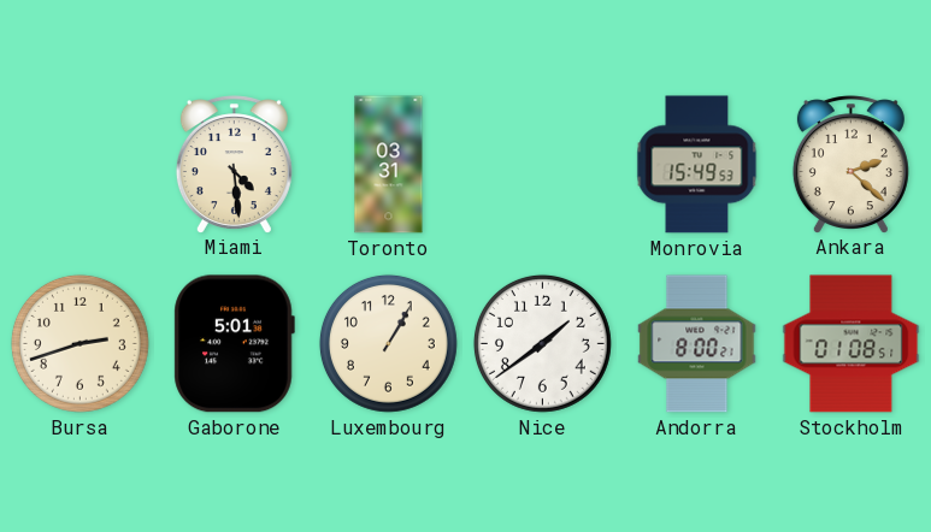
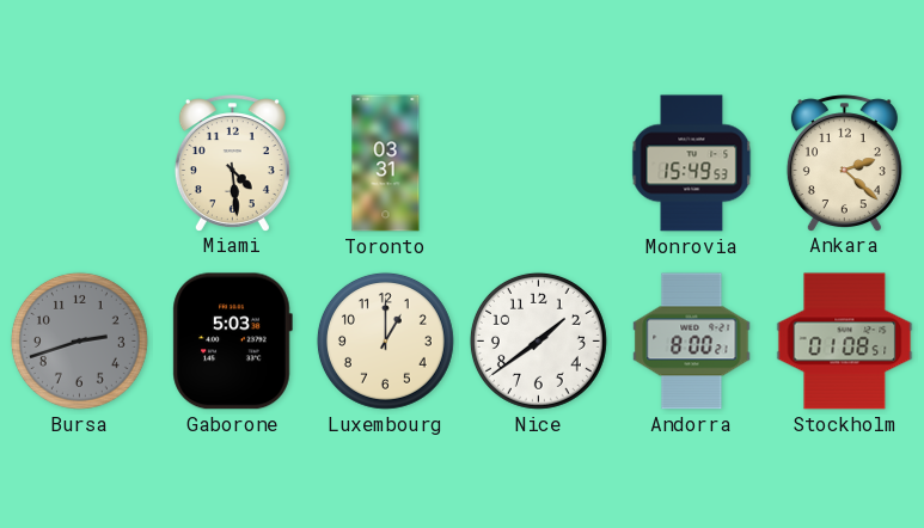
Bursa dial: cream -> grey (79, 340)
Gaborone: 5:01 -> 5:03 (232, 342)
Luxembourg: 1:05 -> 1:00 (385, 340)
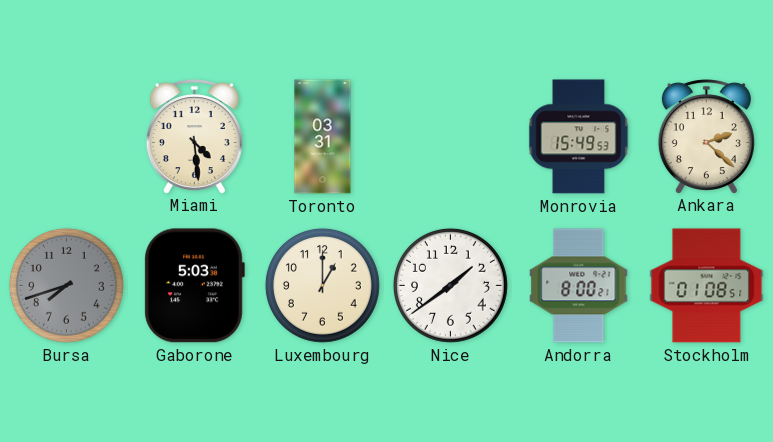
Bursa: 2:42 -> 7:42 (66, 285)
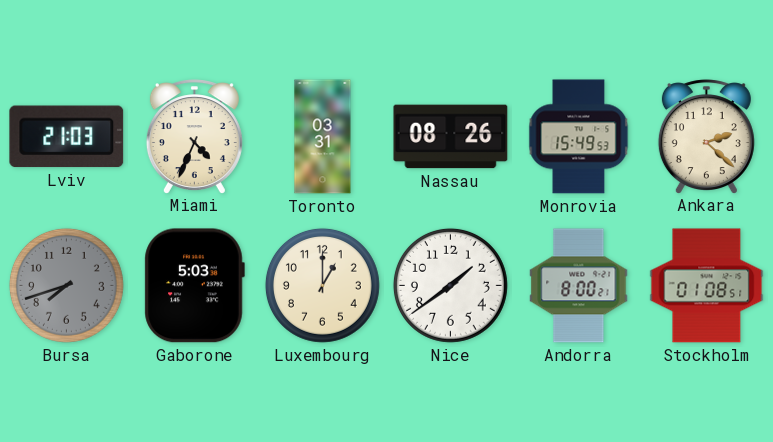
Lviv: none -> 21:03 (67, 137)
Miami: 4:29 -> 4:34 (194, 136)
Nassau: none -> 08:26 (451, 137)
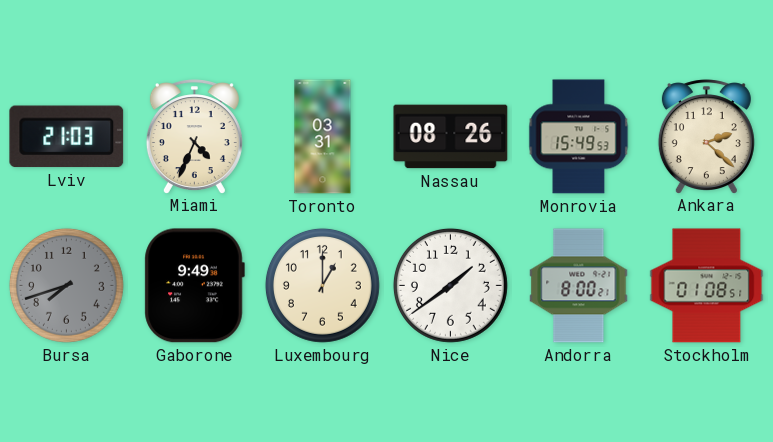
Gaborone: 5:03 -> 9:49 (194, 286)
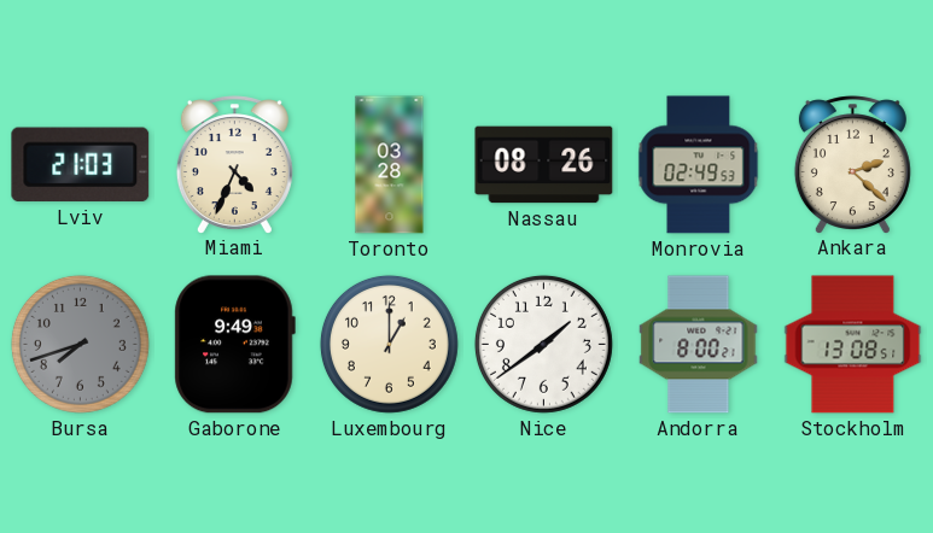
Toronto: 03:31 -> 03:28 (390, 165)
Monrovia: 15:49 -> 02:49 (699, 165)
Stockholm: 01:08 -> 13:08 (853, 345)
